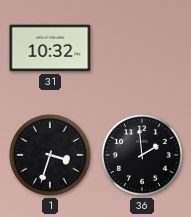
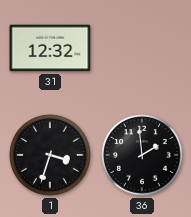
31: 10:32 -> 12:32 (50, 48)
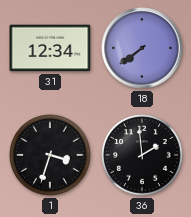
31: 12:32 -> 12:34 (50, 48)
18: none -> 7:39 (142, 48)
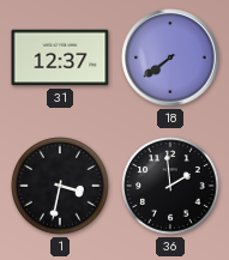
31: 12:34 -> 12:37 (60, 58)
1: 3:33 -> 3:32 (60, 186)
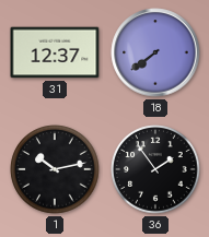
1: 3:32 -> 10:13 (55, 169)
36: 1:59 -> 1:54 (155, 169)
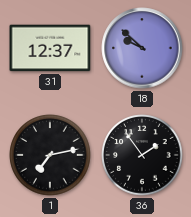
18: 7:39 -> 9:52 (142, 48)
1: 10:13 -> 7:13 (50, 155)
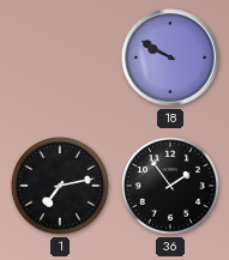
31: 12:37 -> none (50, 48)
18: 9:52 -> 9:50 (170, 58)
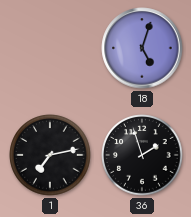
18: 9:50 -> 5:03 (142, 48)
36: 1:54 -> 1:57 (142, 155)
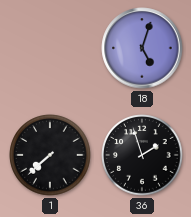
1: 7:13 -> 7:38 (50, 155)
